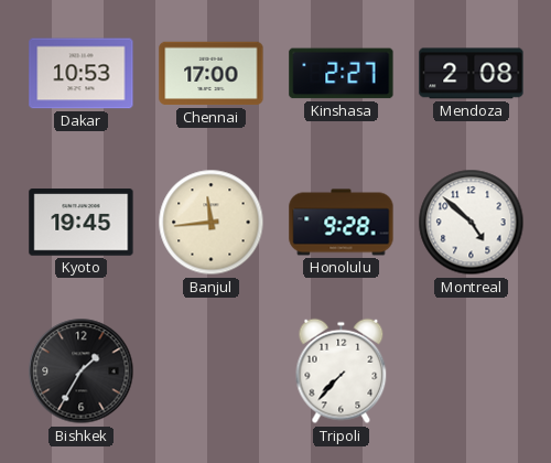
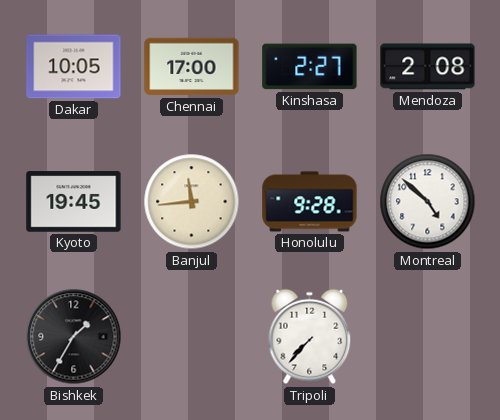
Dakar: 10:53 -> 10:05 (74, 67)
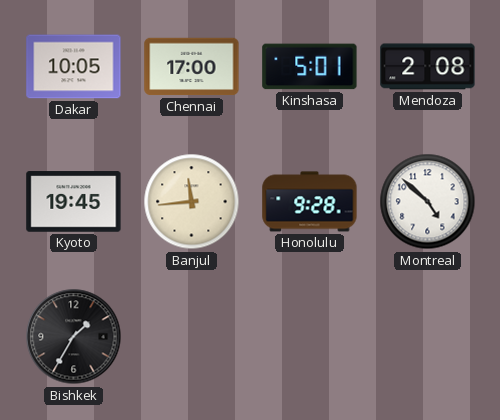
Kinshasa: 2:27 -> 5:01 (310, 67)
Tripoli: 7:37 -> none (310, 337)
